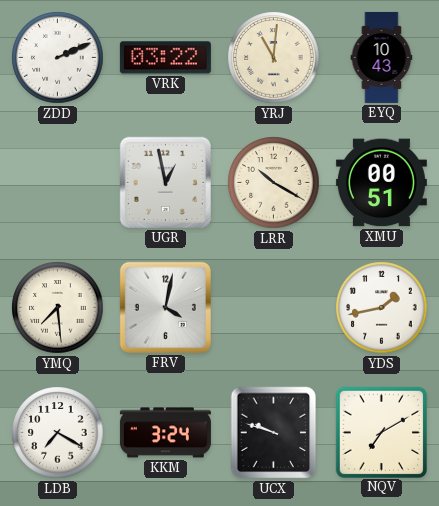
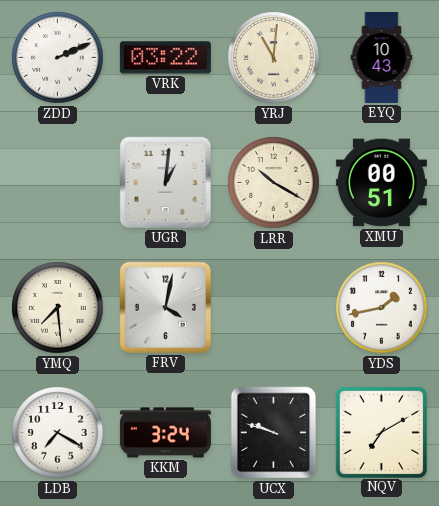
UGR: 12:58 -> 1:01 (165, 182)
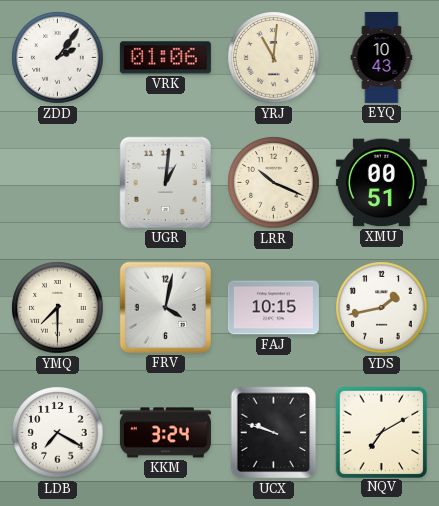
ZDD: 2:11 -> 2:06 (58, 58)
VRK: 03:22 -> 01:06 (165, 58)
LRR: 10:20 -> 10:19 (274, 183)
YMQ: 7:29 -> 7:30 (58, 308)
FAJ: none -> 10:15 (273, 308)
